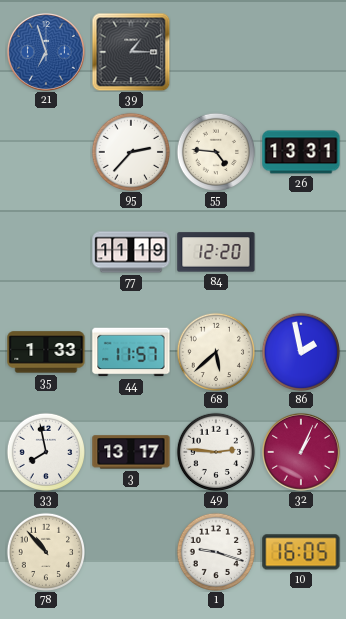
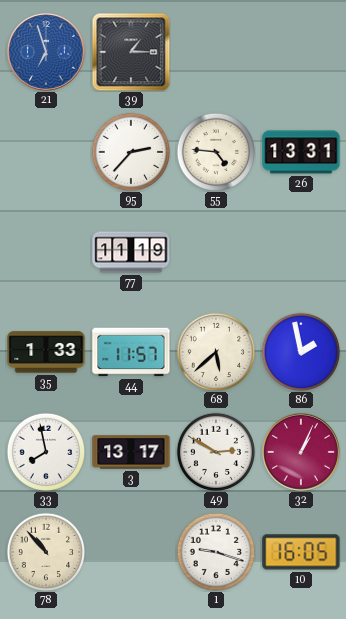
84: 12:20 -> none (216, 252)
49: 2:46 -> 2:50 (215, 451)
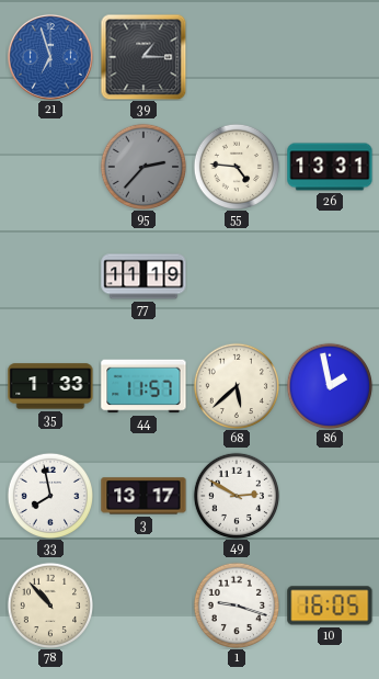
95 dial: white -> grey (142, 166)
32: 1:04 -> none (301, 452)
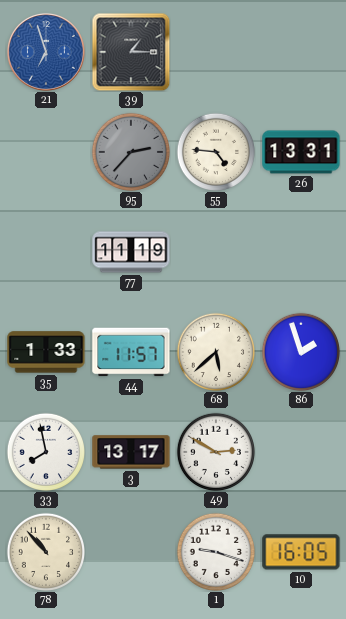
86: 1:58 -> 1:57 (300, 351)
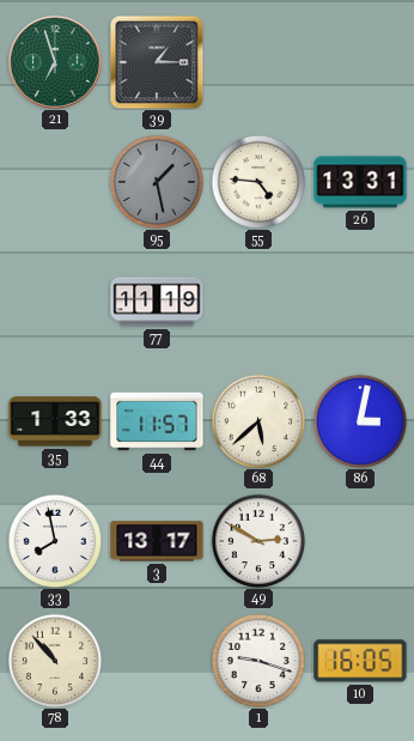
21 dial: blue -> green (55, 62)
95: 2:37 -> 1:28 (156, 181)
86: 1:57 -> 3:02 (359, 420)
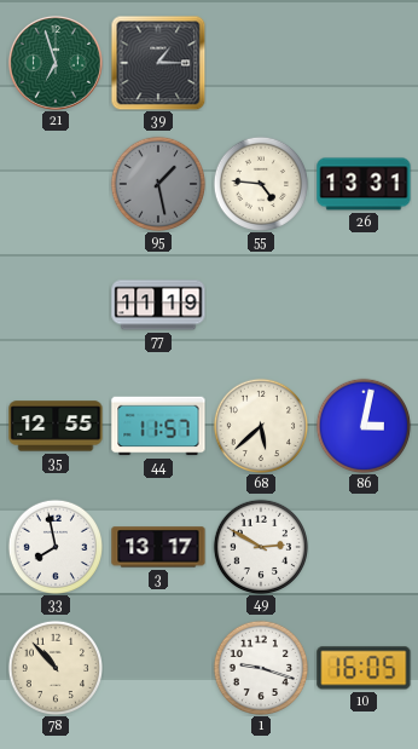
35: 1:33 -> 12:55 (56, 426)
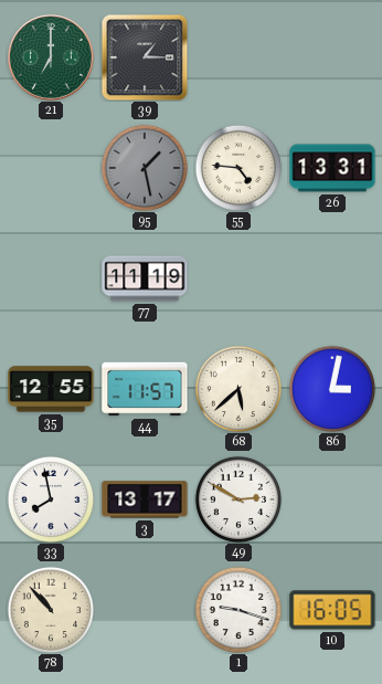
21: 6:57 -> 7:00 (51, 57)
